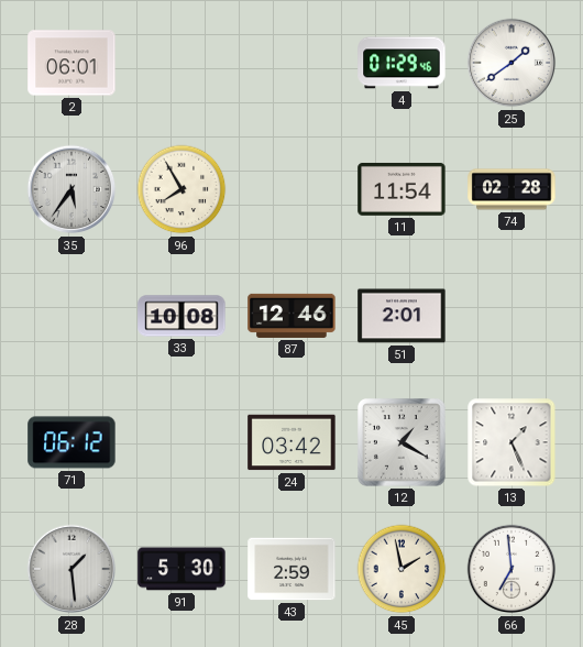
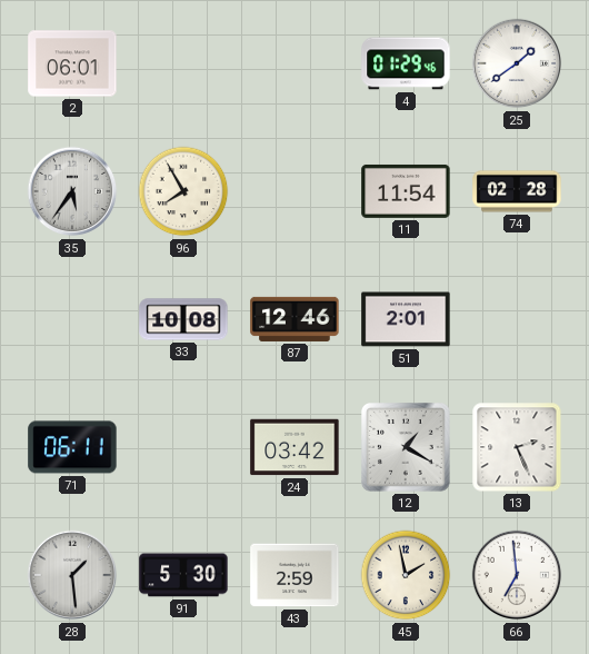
71: 06:12 -> 06:11 (72, 447)
13: 1:26 -> 2:26 (517, 447)
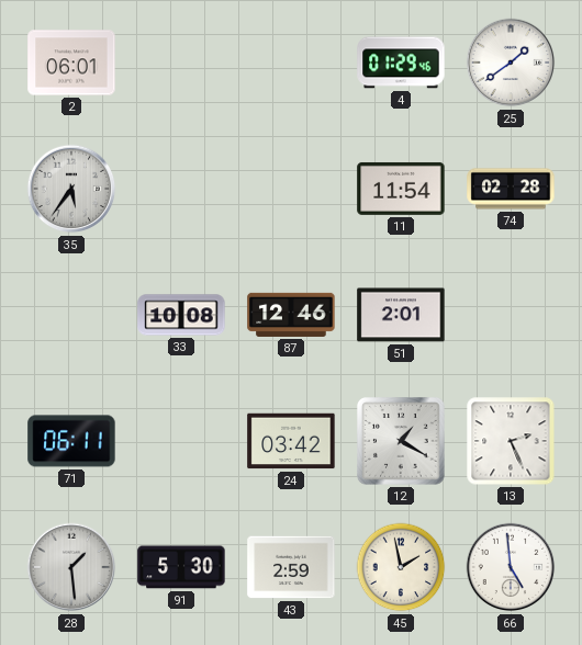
96: 7:55 -> none (183, 191)
66: 6:59 -> 4:59 (511, 567)
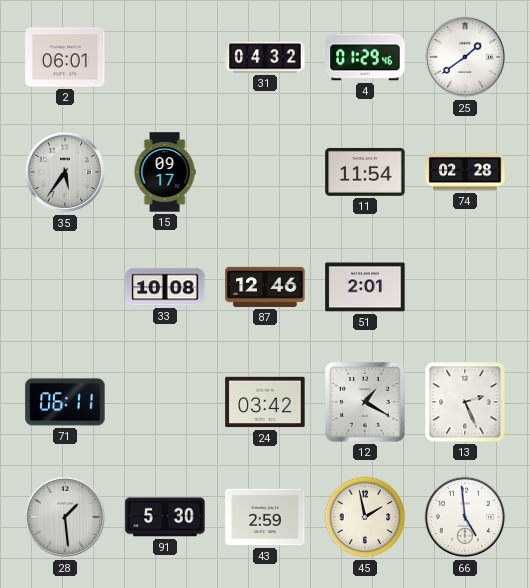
31: none -> 04:32 (265, 57)
15: none -> 09:17 (165, 172)
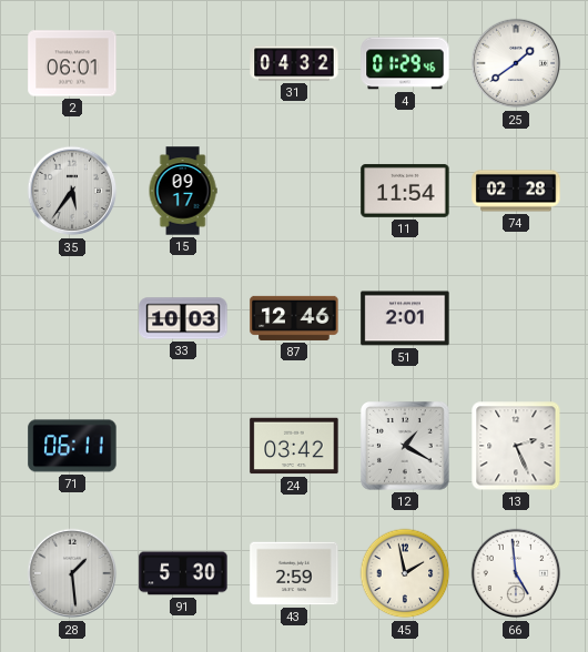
33: 10:08 -> 10:03 (183, 318)
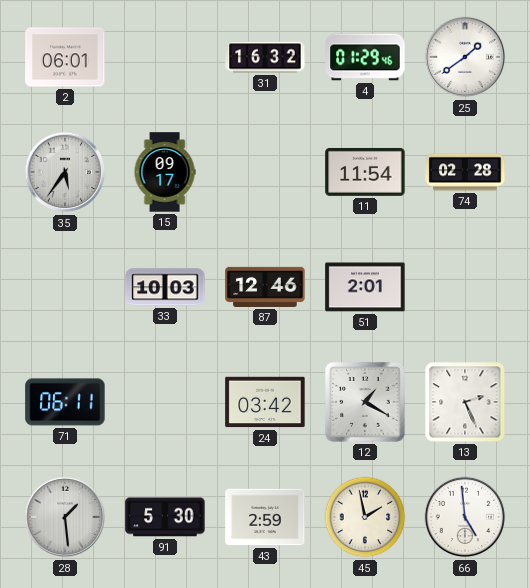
31: 04:32 -> 16:32 (265, 57)
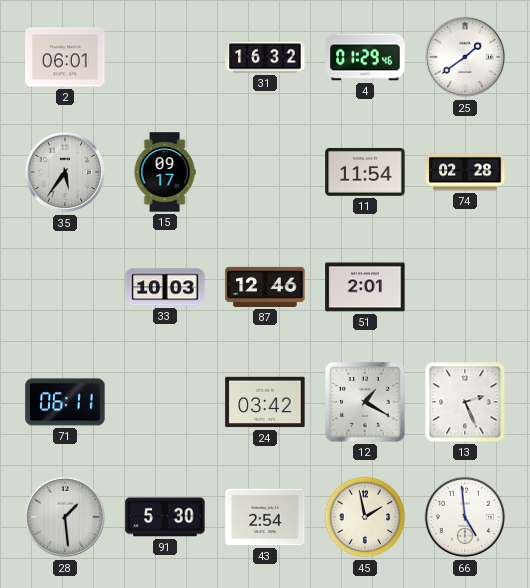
43: 2:59 -> 2:54 (265, 517)
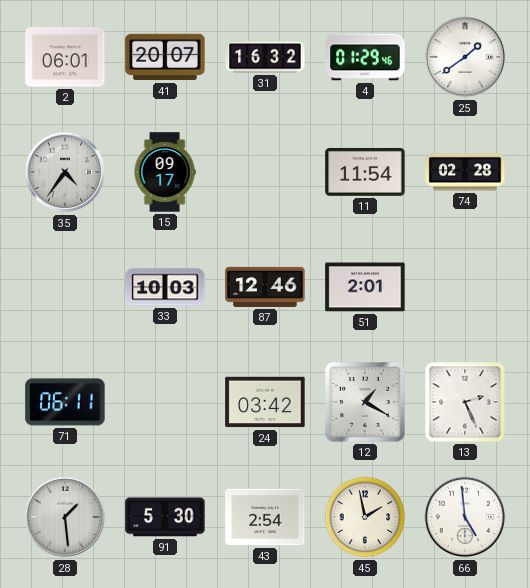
41: none -> 20:07 (165, 57)
35: 5:36 -> 4:36 (65, 172)
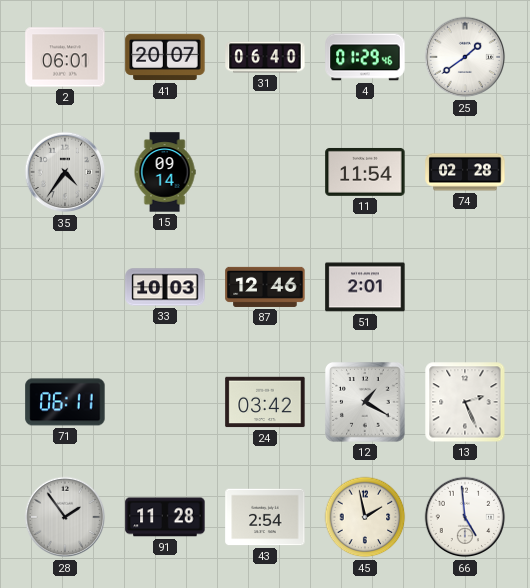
31: 16:32 -> 06:40 (265, 57)
15: 09:17 -> 09:14 (165, 172)
28: 1:29 -> 1:54 (65, 517)
91: 5:30 -> 11:28 (165, 517)
